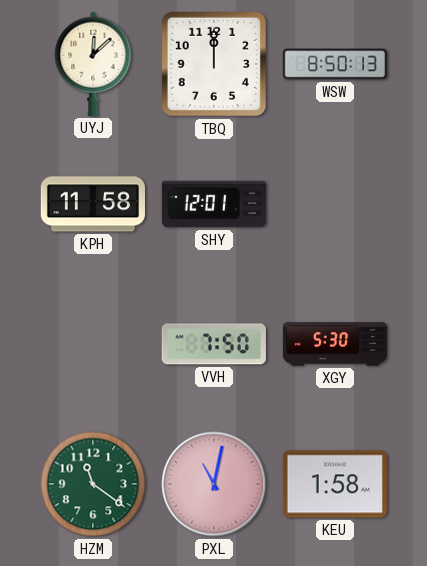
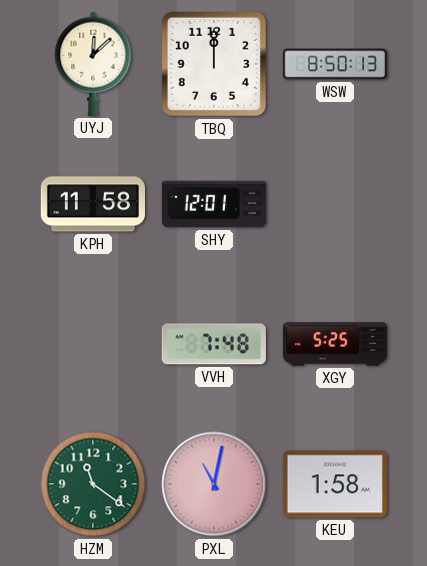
VVH: 7:50 -> 7:48 (214, 344)
XGY: 5:30 -> 5:25 (335, 344)
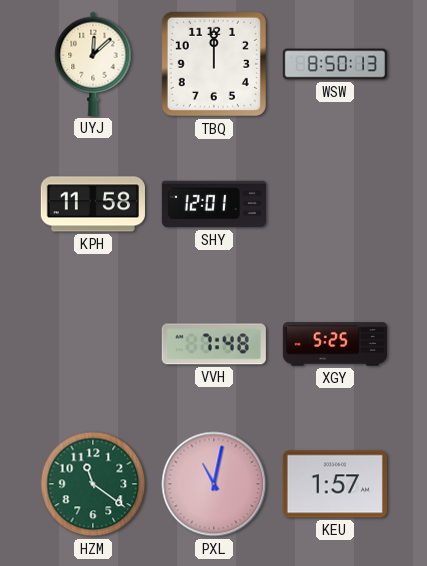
KEU: 1:58 -> 1:57 (335, 484)
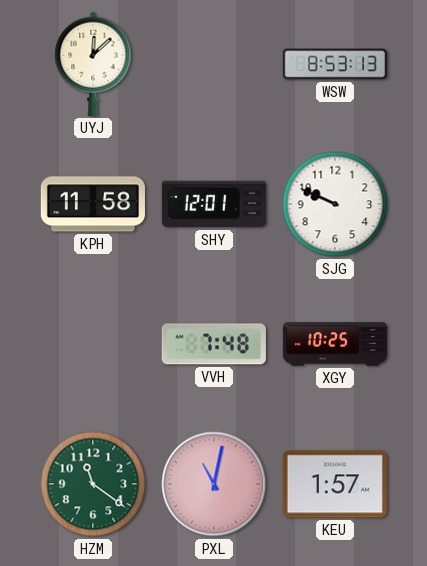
TBQ: 12:00 -> none (214, 64)
WSW: 8:50 -> 8:53 (335, 64)
SJG: none -> 9:49 (335, 204)
XGY: 5:25 -> 10:25 (335, 344)
